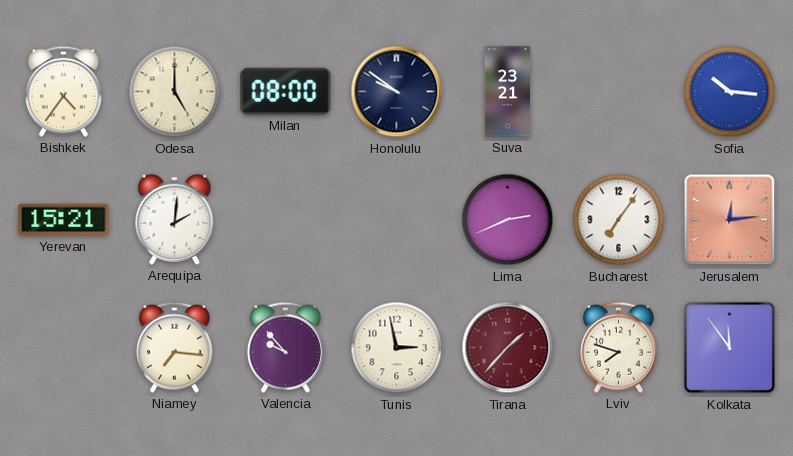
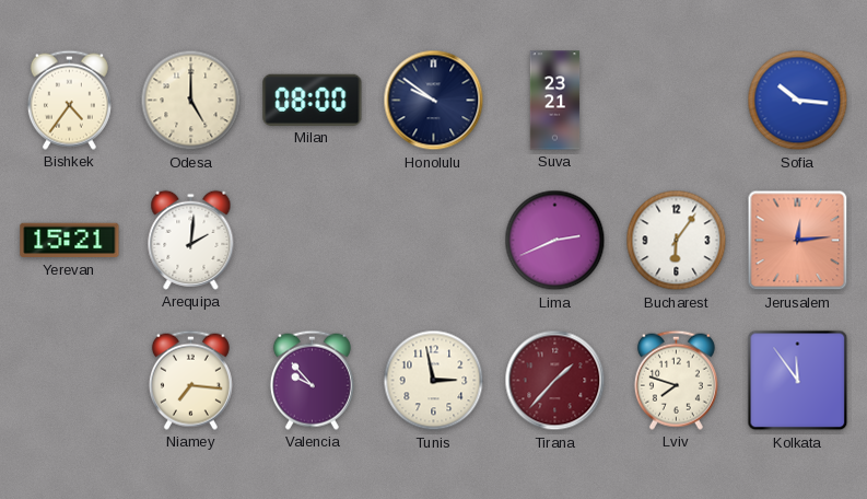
Bucharest: 7:06 -> 6:06 (677, 241)
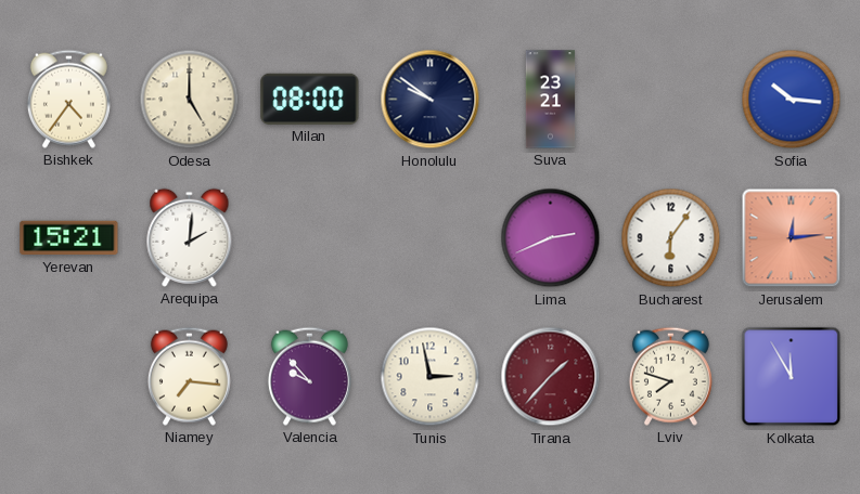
Kolkata: 11:54 -> 11:55 (792, 377)
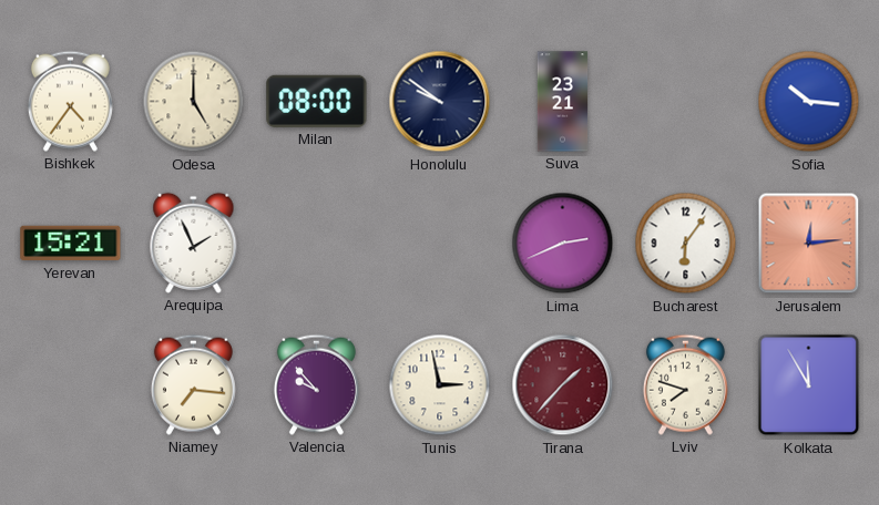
Arequipa: 2:01 -> 1:56 (194, 243)
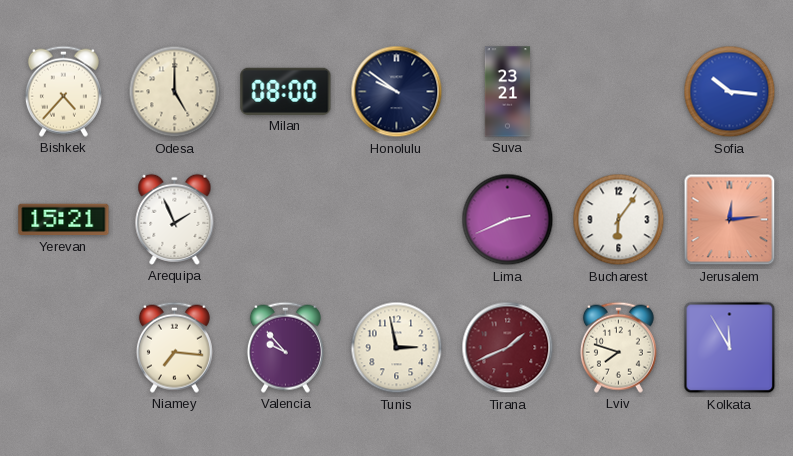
Bishkek: 4:36 -> 4:37 (63, 91)
Tirana: 1:37 -> 1:41 (508, 348)
